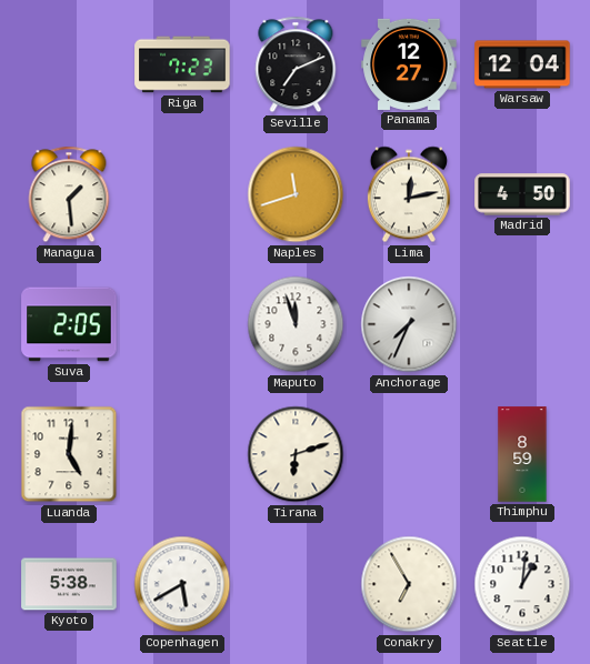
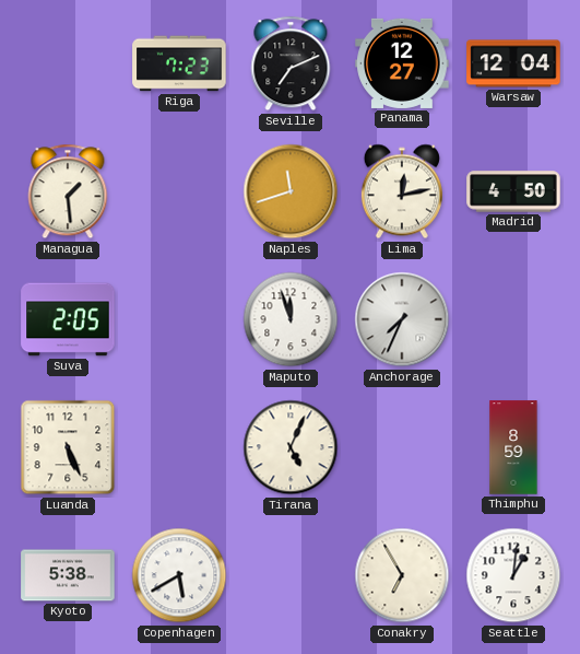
Luanda: 5:01 -> 5:26 (68, 447)
Tirana: 6:12 -> 5:04 (291, 447)
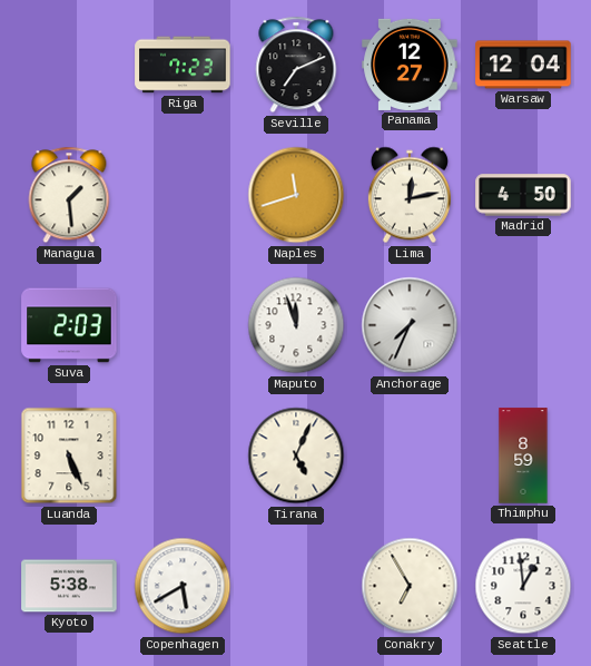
Suva: 2:05 -> 2:03 (69, 325)
Seattle: 1:01 -> 12:59 (523, 586)
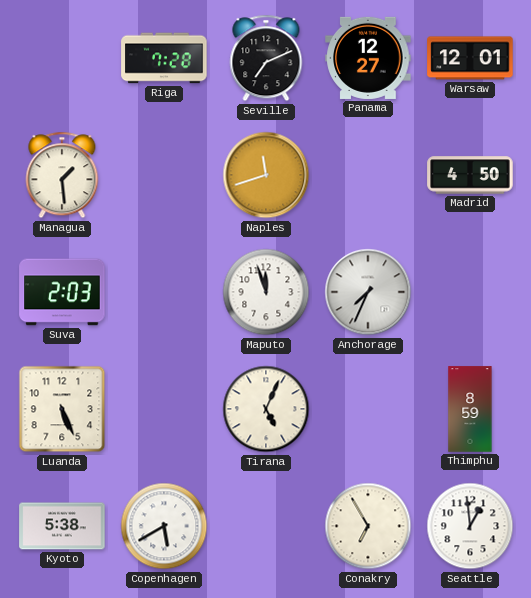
Riga: 7:23 -> 7:28 (164, 58)
Warsaw: 12:04 -> 12:01 (470, 58)
Lima: 12:13 -> none (410, 195)
